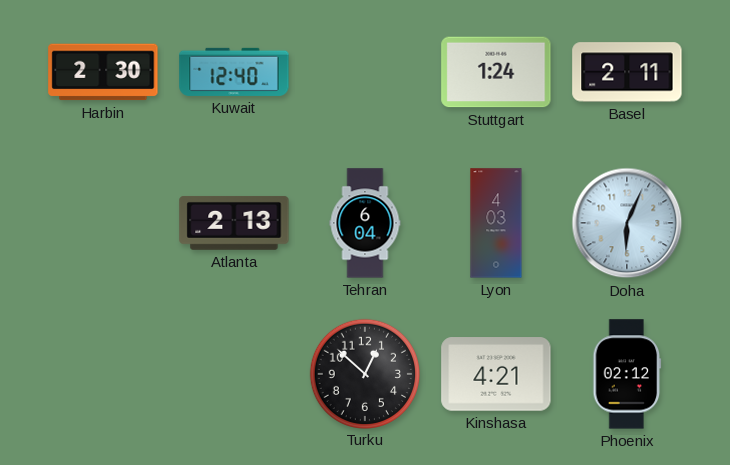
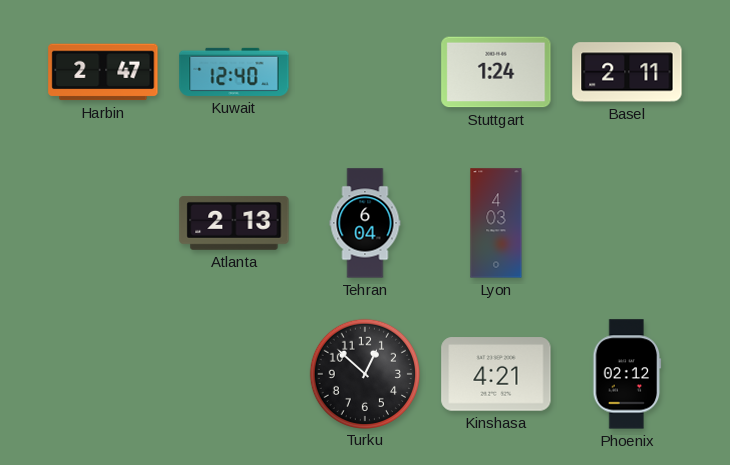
Harbin: 2:30 -> 2:47 (103, 72)
Doha: 6:04 -> none (627, 223)
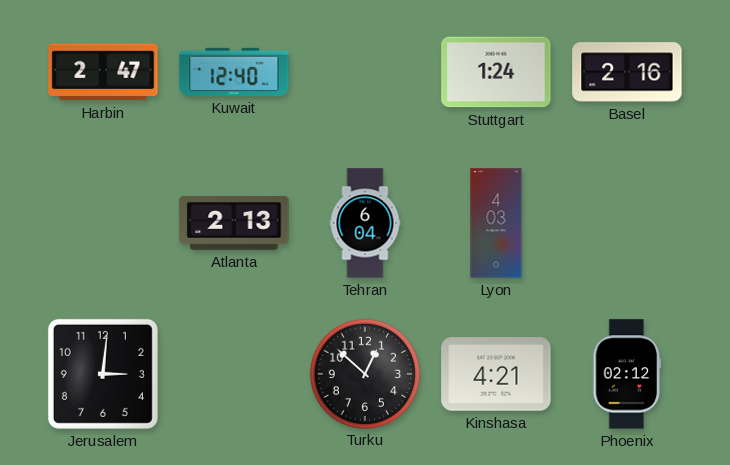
Basel: 2:11 -> 2:16 (627, 72)
Jerusalem: none -> 3:01 (103, 374)
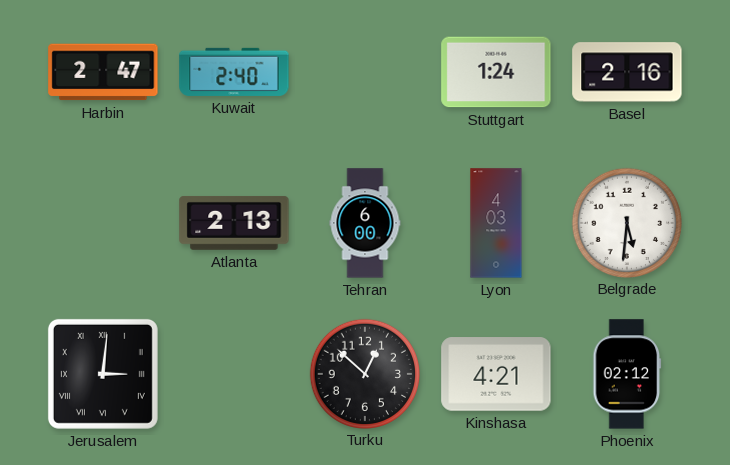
Kuwait: 12:40 -> 2:40 (234, 72)
Tehran: 6:04 -> 6:00 (365, 223)
Belgrade: none -> 5:31 (626, 222)
Jerusalem numerals: Arabic -> Roman (103, 374)
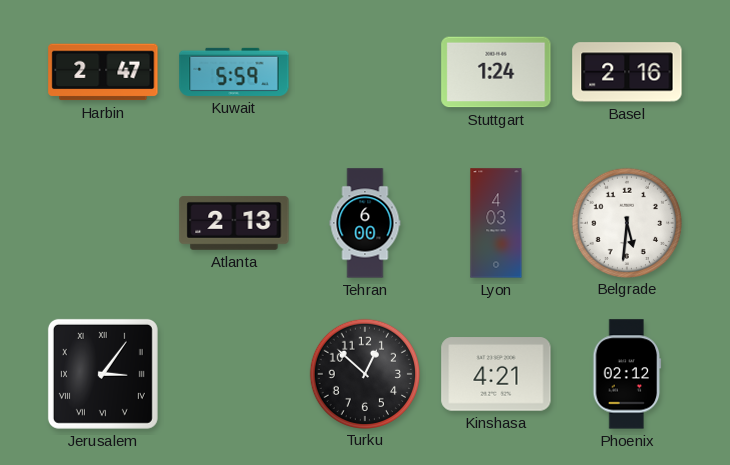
Kuwait: 2:40 -> 5:59 (234, 72)
Jerusalem: 3:01 -> 3:06 (103, 374)
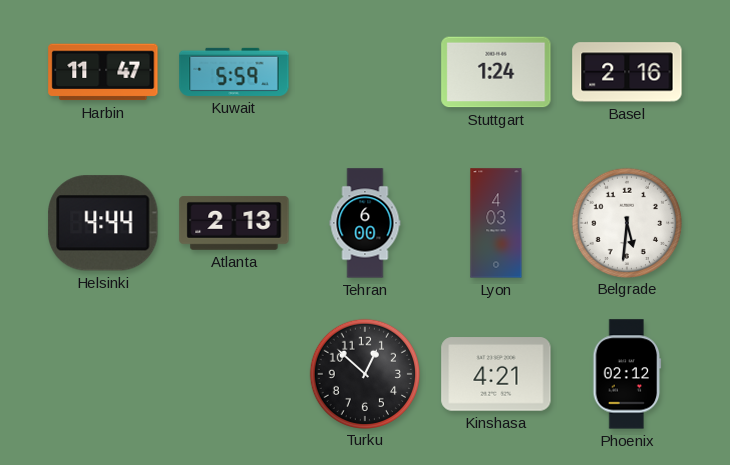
Harbin: 2:47 -> 11:47 (103, 72)
Helsinki: none -> 4:44 (103, 223)
Jerusalem: 3:06 -> none (103, 374)
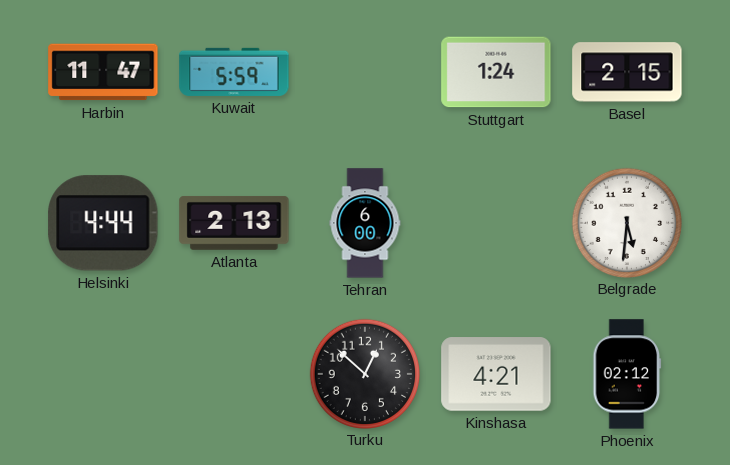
Basel: 2:16 -> 2:15 (627, 72)
Lyon: 4:03 -> none (496, 223)
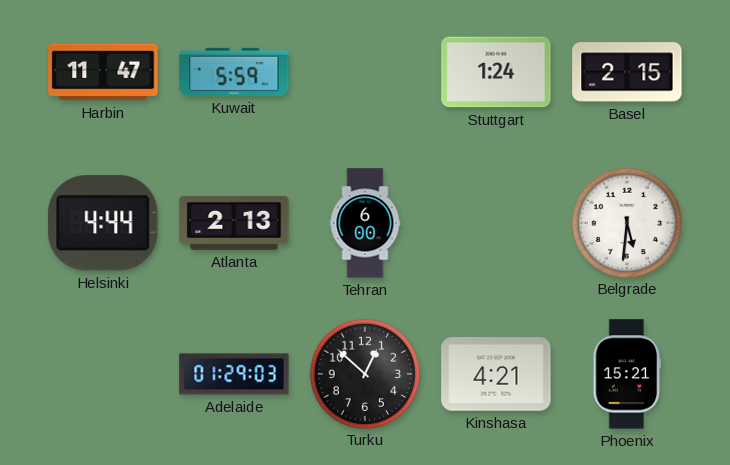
Adelaide: none -> 01:29 (234, 374)
Phoenix: 02:12 -> 15:21 (627, 374)
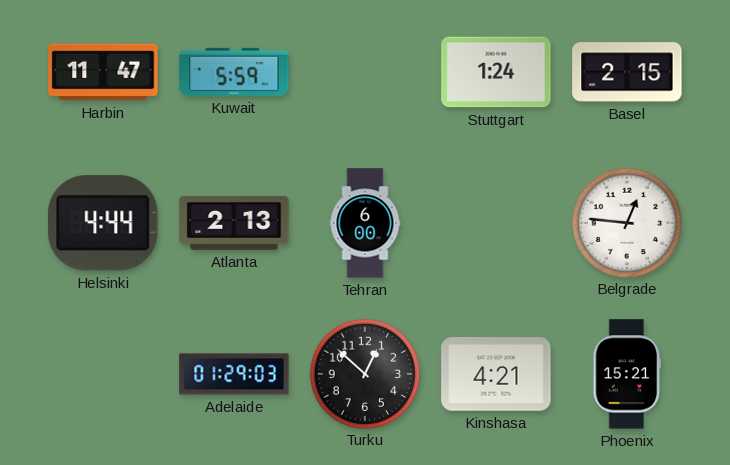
Belgrade: 5:31 -> 12:46 (626, 222)
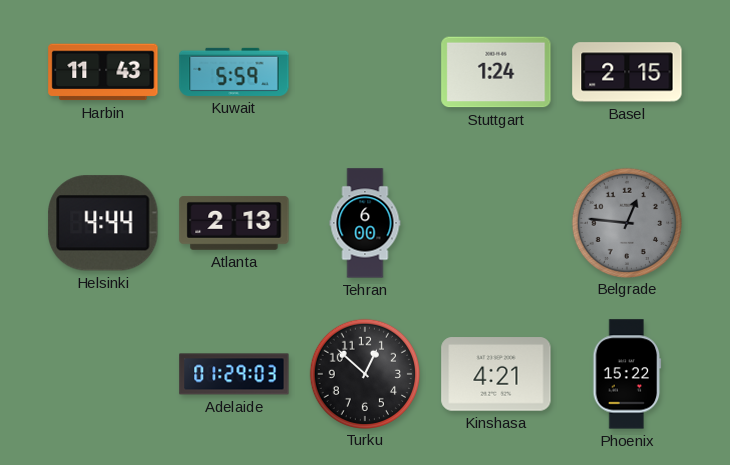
Harbin: 11:47 -> 11:43 (103, 72)
Belgrade dial: white -> grey (626, 222)
Phoenix: 15:21 -> 15:22 (627, 374)
